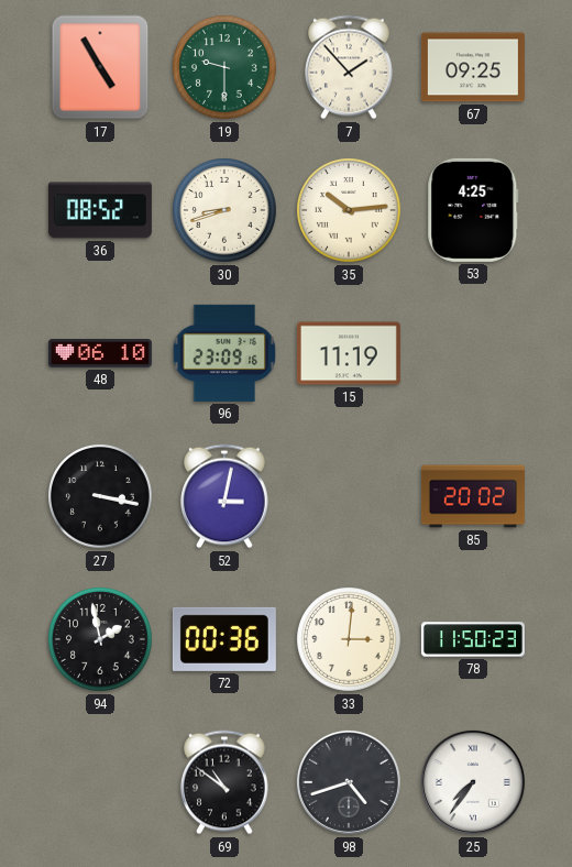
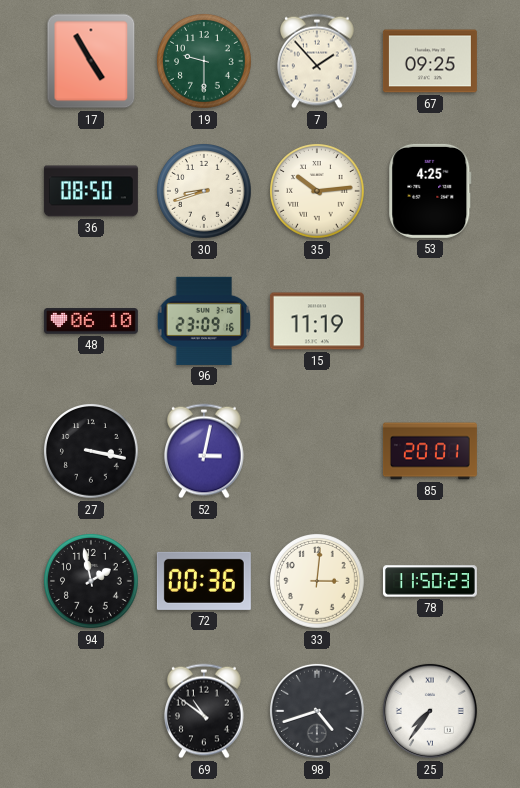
36: 08:52 -> 08:50 (91, 191)
85: 20:02 -> 20:01 (430, 451)
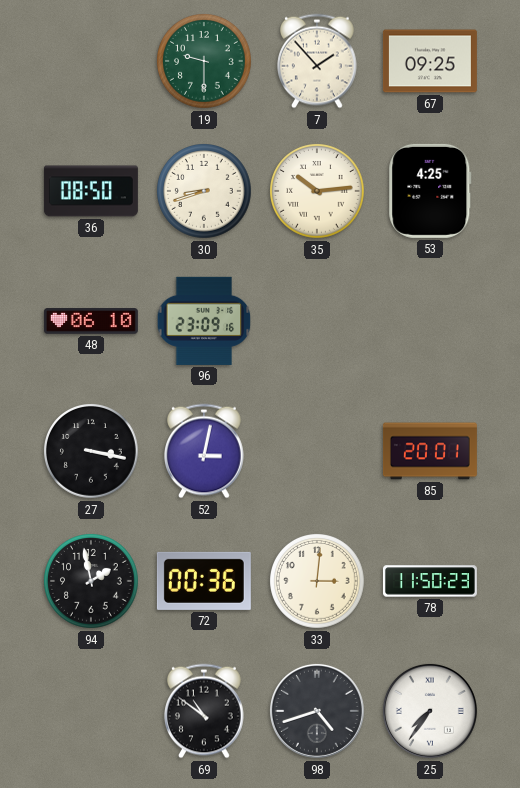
17: 4:55 -> none (91, 61)
15: 11:19 -> none (317, 321)
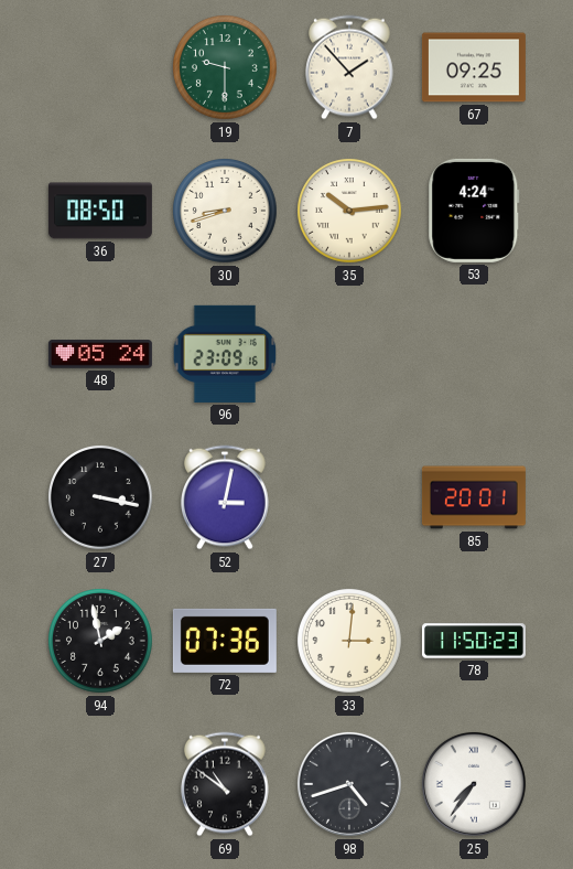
53: 4:25 -> 4:24 (474, 211)
48: 06:10 -> 05:24 (100, 354)
72: 00:36 -> 07:36 (225, 641)
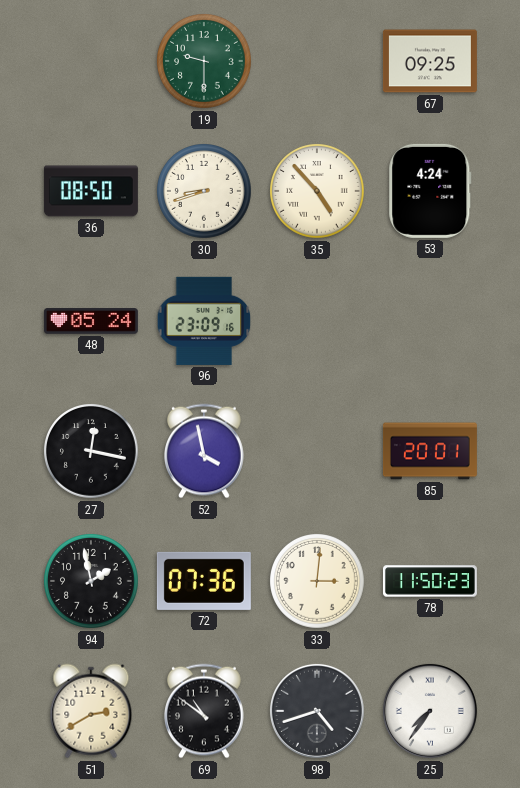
7: 1:53 -> none (350, 67)
35: 10:14 -> 4:53 (318, 192)
27: 3:17 -> 12:17 (92, 452)
52: 3:02 -> 3:58 (205, 451)
51: none -> 2:40 (91, 711)
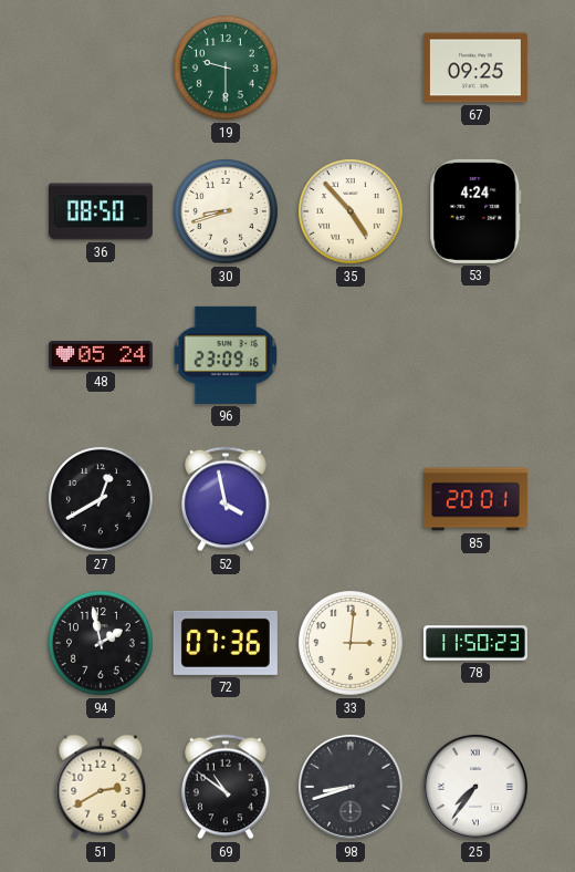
27: 12:17 -> 12:40 (102, 500)
98: 4:42 -> 8:42 (351, 787)
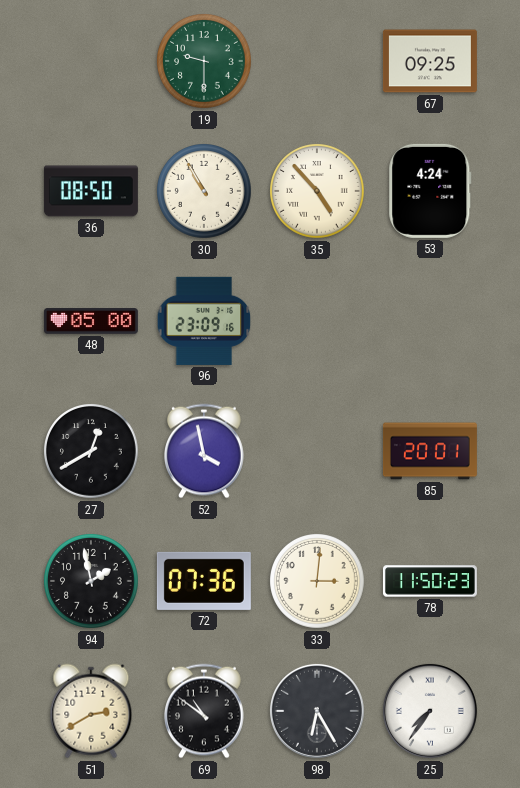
30: 8:42 -> 10:55 (205, 192)
48: 05:24 -> 05:00 (91, 321)
98: 8:42 -> 6:25 (317, 711)
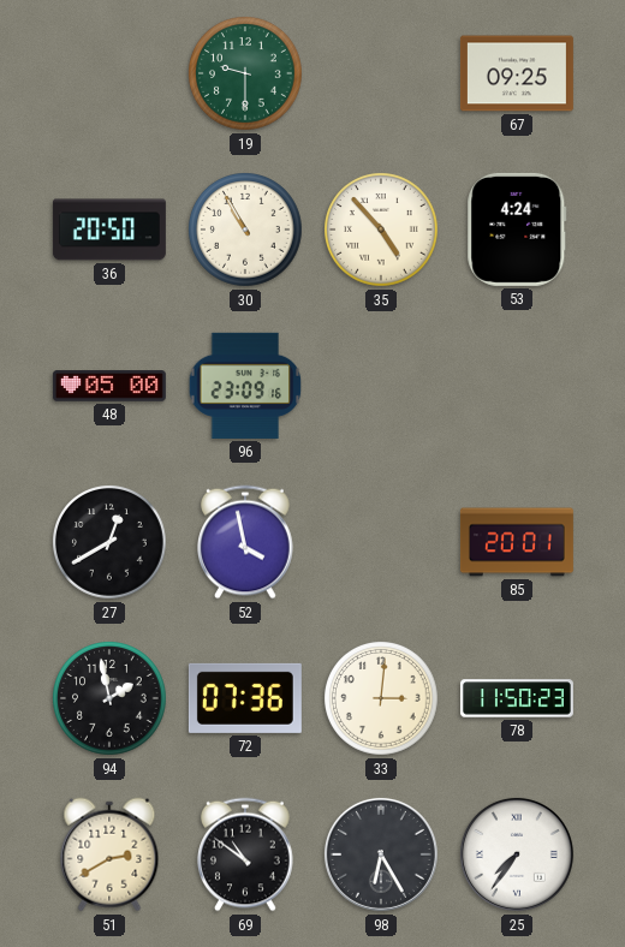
36: 08:50 -> 20:50 (109, 230)
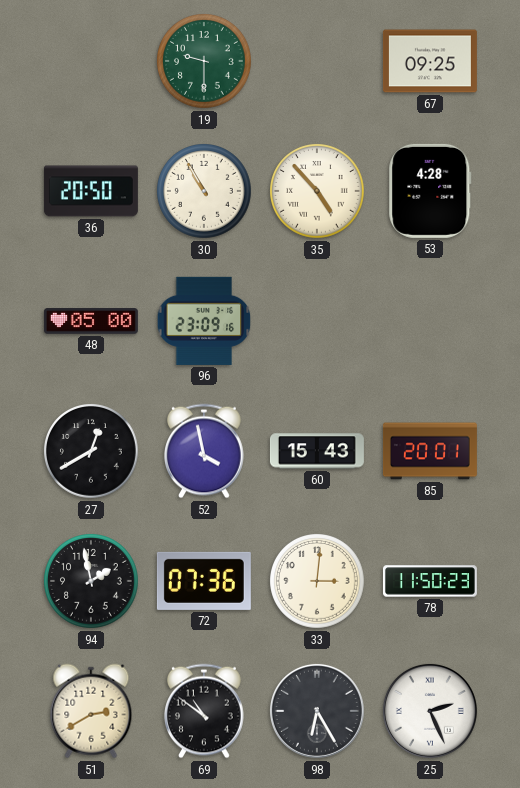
53: 4:24 -> 4:28 (430, 191)
60: none -> 15:43 (317, 451)
25: 7:36 -> 2:26 (430, 711)
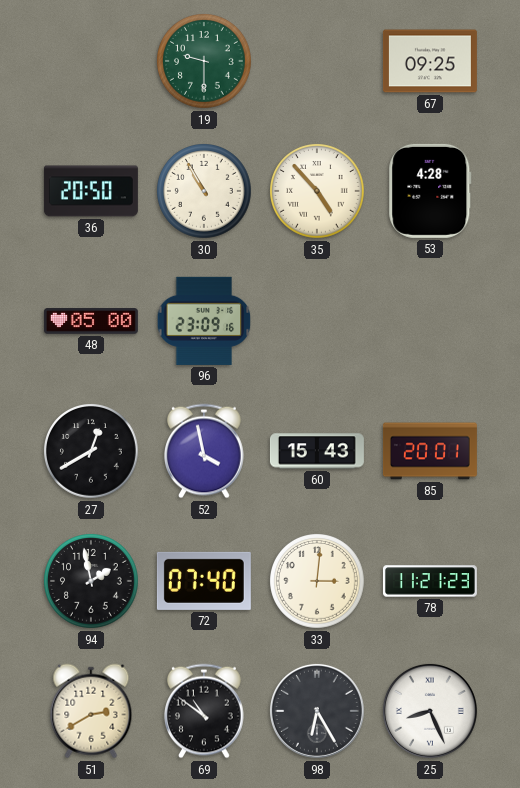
72: 07:36 -> 07:40 (204, 581)
78: 11:50 -> 11:21 (430, 581)
25: 2:26 -> 8:26 (430, 711)
